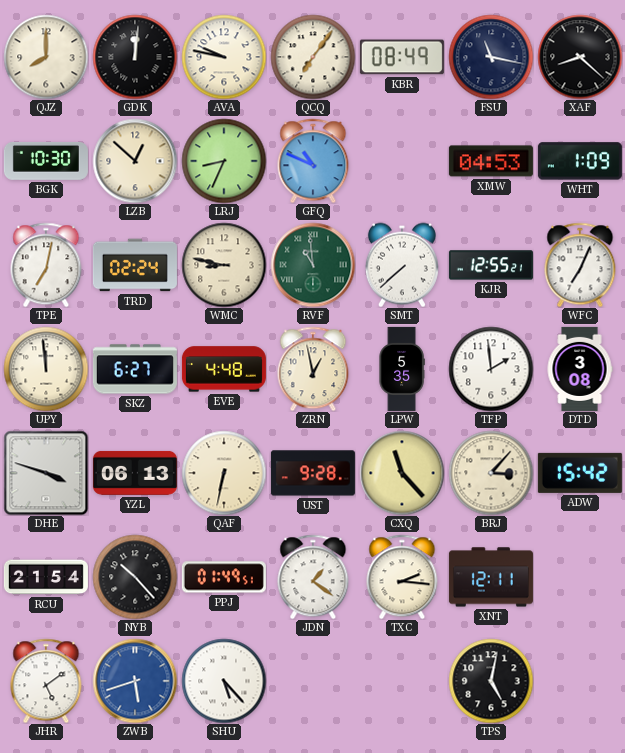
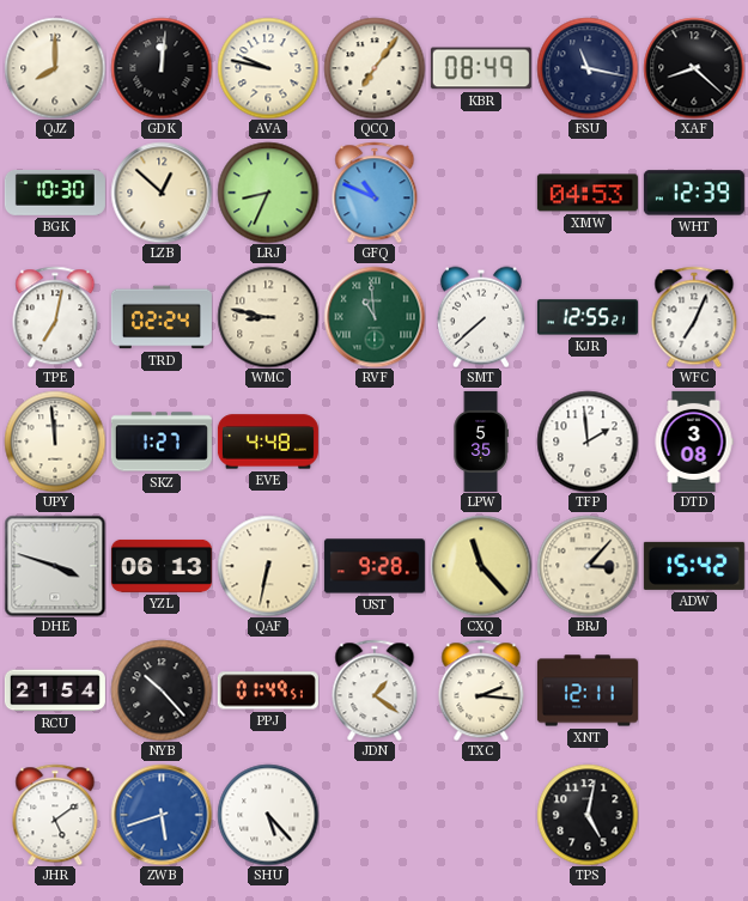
WHT: 1:09 -> 12:39 (694, 193)
SKZ: 6:27 -> 1:27 (162, 442)
ZRN: 12:58 -> none (313, 369)
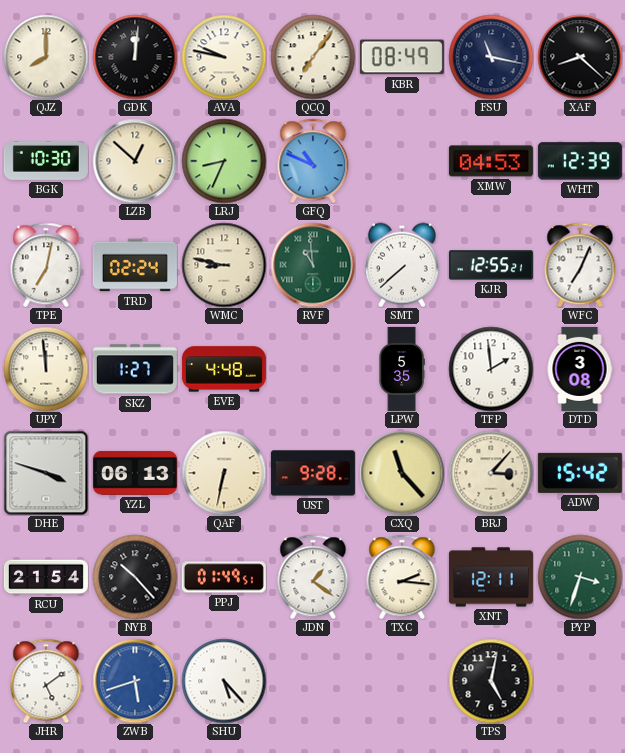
PYP: none -> 3:33 (580, 577)
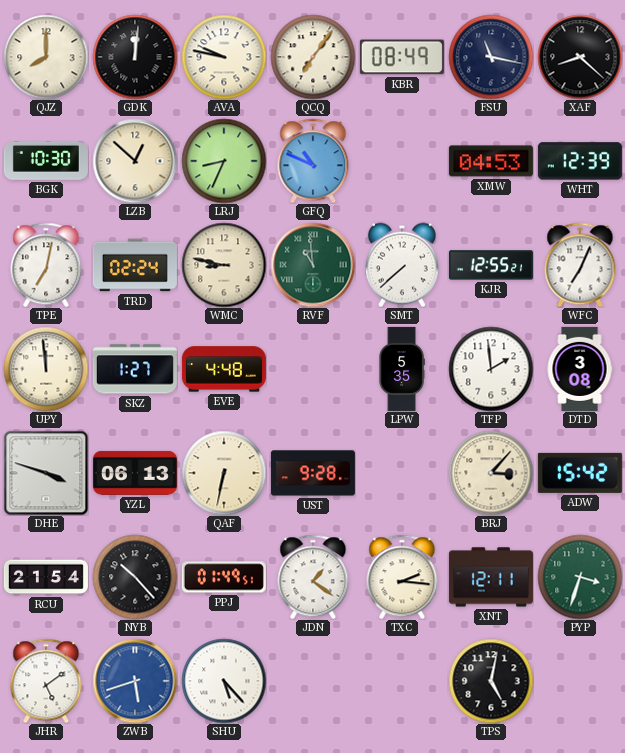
CXQ: 11:23 -> none (402, 473)
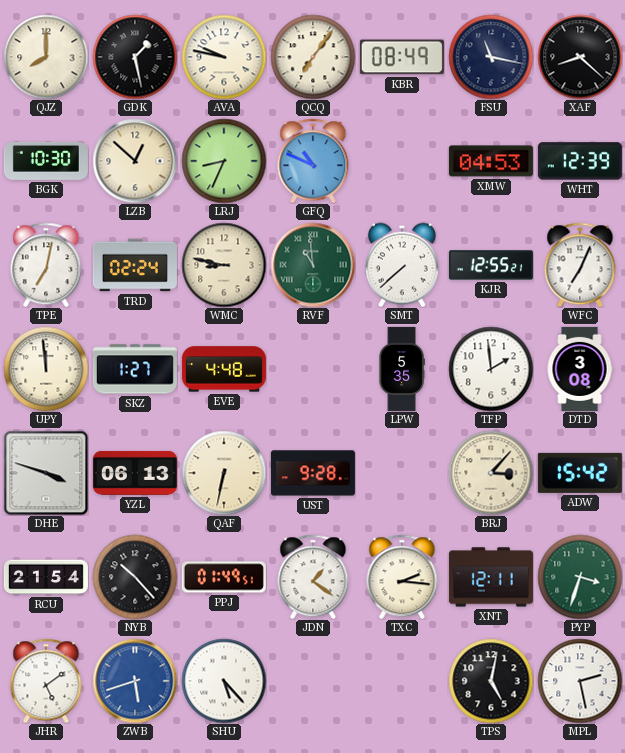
GDK: 12:01 -> 1:28 (135, 57)
MPL: none -> 2:28 (580, 681)
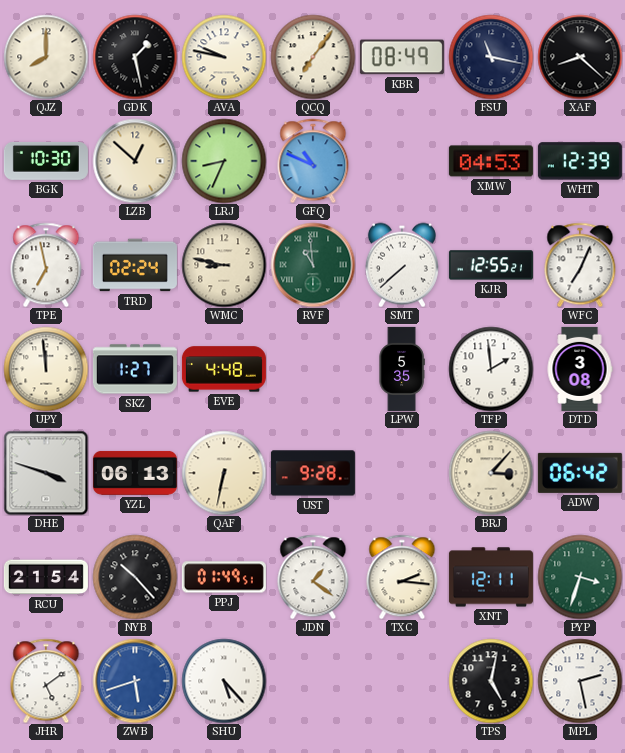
TPE: 7:02 -> 6:58 (46, 265)
ADW: 15:42 -> 06:42 (580, 473)
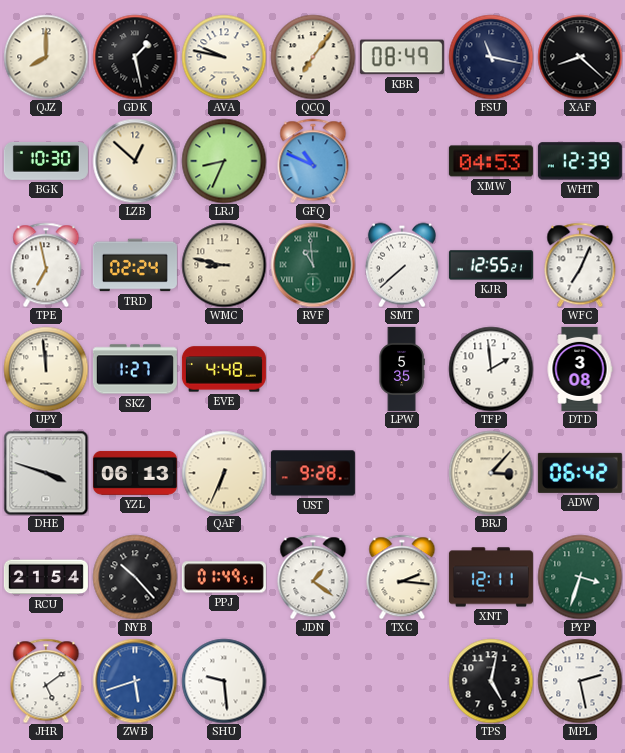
QAF: 6:32 -> 6:34 (224, 473)
SHU: 5:23 -> 9:29 (224, 681)
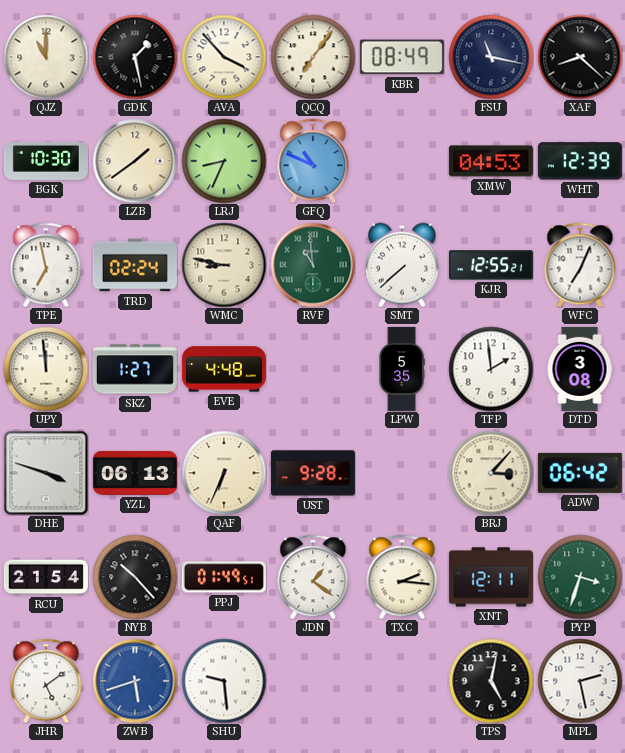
QJZ: 8:00 -> 11:00 (46, 57)
AVA: 9:47 -> 3:53 (224, 57)
LZB: 12:52 -> 1:39 (135, 161)
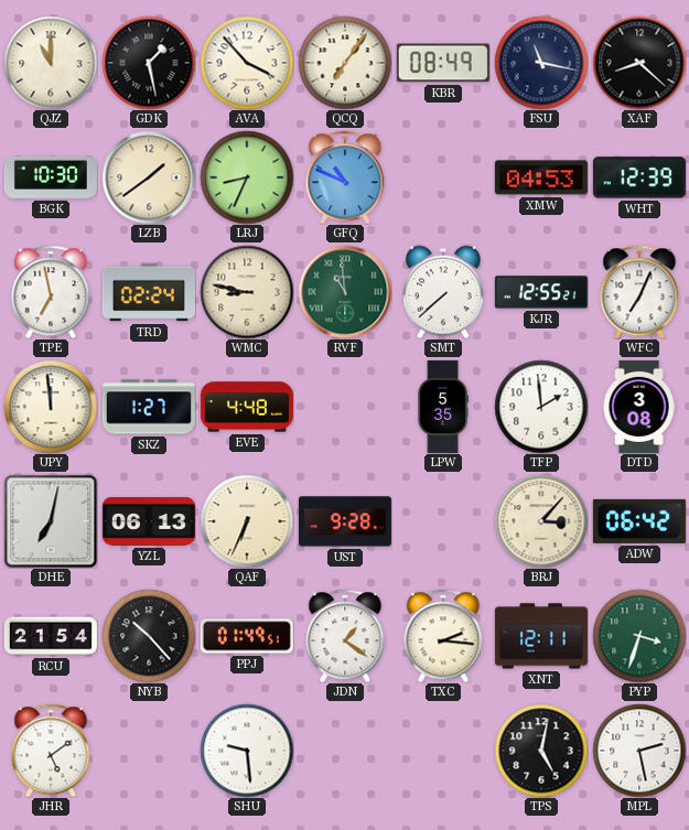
DHE: 3:48 -> 7:02 (51, 521)
ZWB: 5:42 -> none (135, 681)
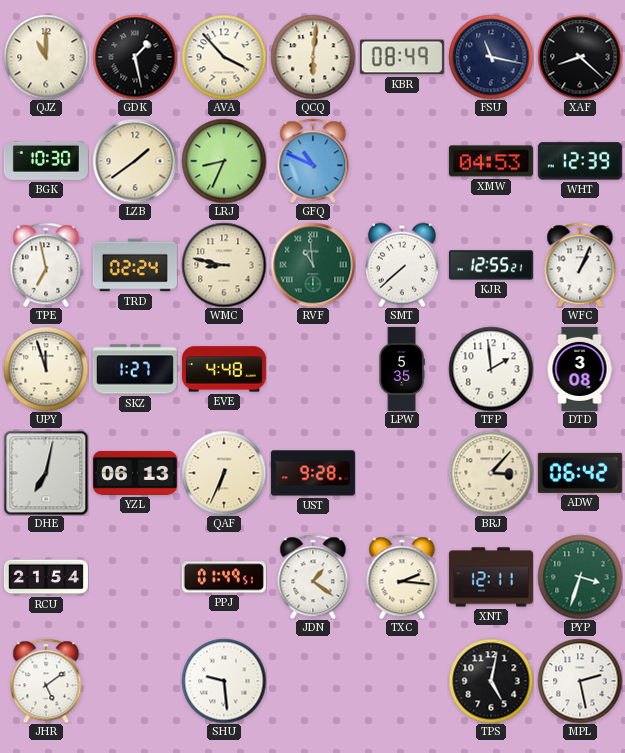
QCQ: 7:06 -> 6:01 (313, 57)
WFC: 7:04 -> 1:04 (580, 265)
UPY: 11:59 -> 11:57 (46, 369)
NYB: 10:23 -> none (149, 636)
